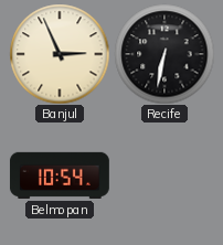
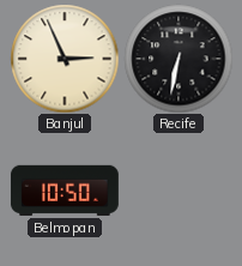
Belmopan: 10:54 -> 10:50 (65, 191)
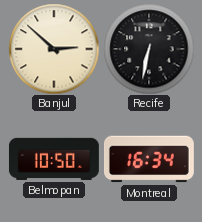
Banjul: 2:56 -> 2:52 (54, 49)
Montreal: none -> 16:34 (149, 159)
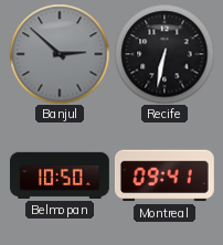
Banjul dial: cream -> grey (60, 54)
Montreal: 16:34 -> 09:41 (164, 175)
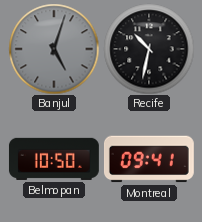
Banjul: 2:52 -> 5:03 (54, 49)
Recife: 6:32 -> 10:32 (149, 49)
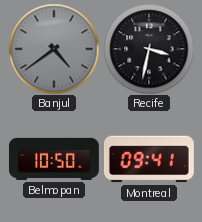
Banjul: 5:03 -> 4:39 (54, 49)
Recife: 10:32 -> 3:32 (149, 49)
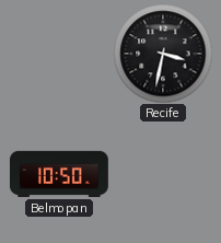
Banjul: 4:39 -> none (54, 49)
Montreal: 09:41 -> none (149, 159)
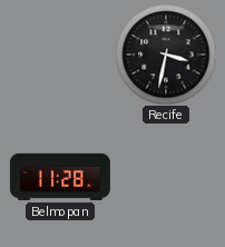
Belmopan: 10:50 -> 11:28 (60, 177)
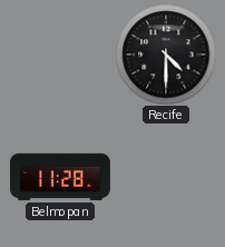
Recife: 3:32 -> 4:30 (166, 55)
